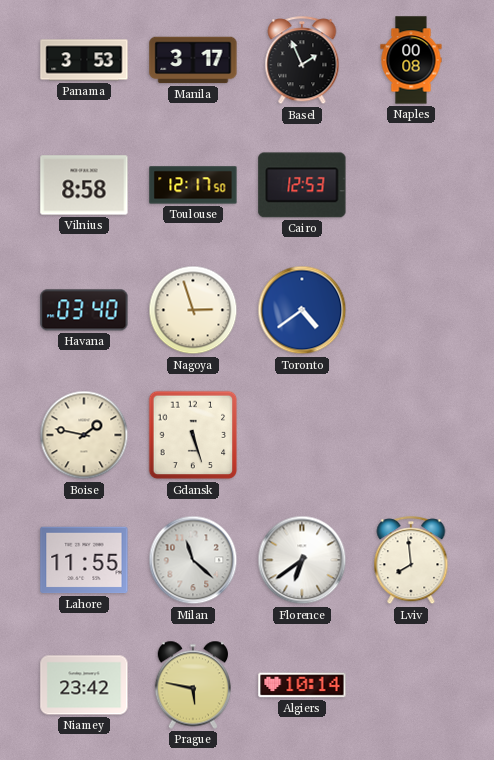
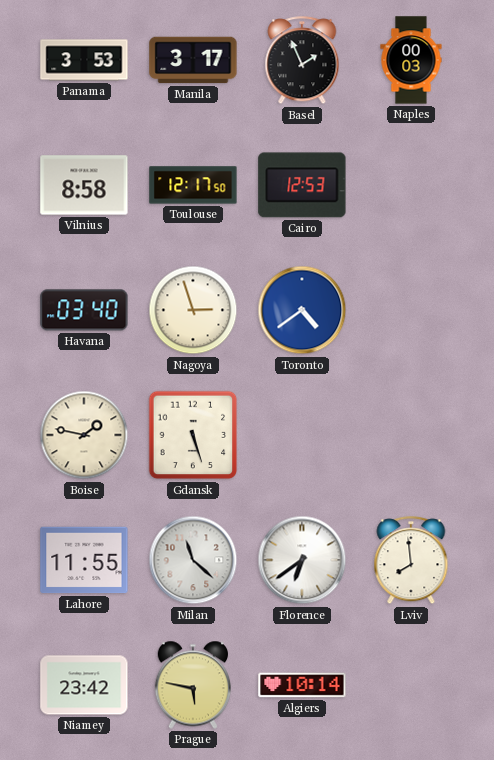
Naples: 00:08 -> 00:03 (411, 60)
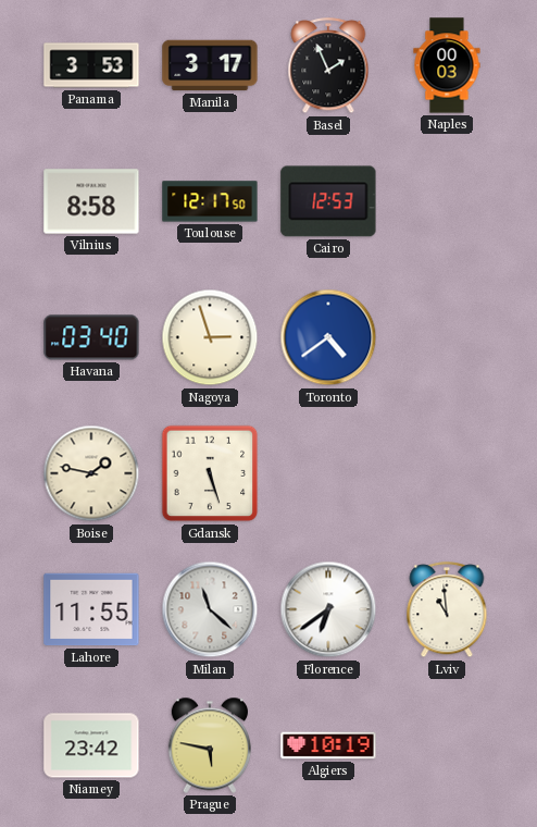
Lviv: 7:59 -> 10:59 (447, 610)
Algiers: 10:14 -> 10:19 (328, 745)
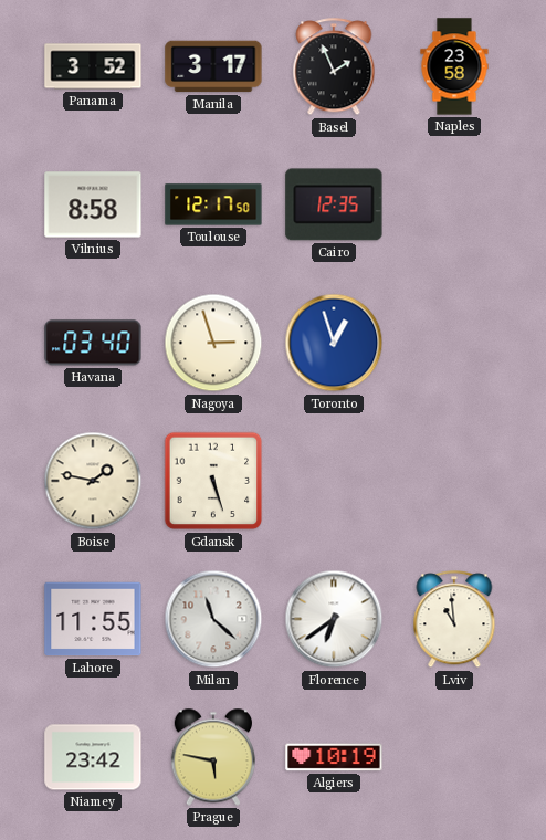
Panama: 3:53 -> 3:52 (93, 66)
Naples: 00:03 -> 23:58 (454, 66)
Cairo: 12:53 -> 12:35 (334, 204)
Toronto: 4:39 -> 12:57 (334, 343)
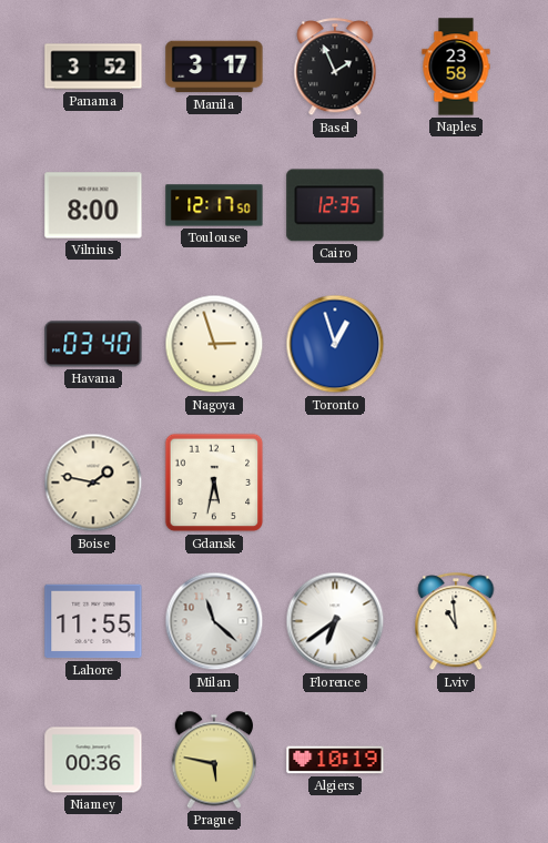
Vilnius: 8:58 -> 8:00 (93, 205)
Gdansk: 5:27 -> 5:32 (214, 483)
Niamey: 23:42 -> 00:36 (93, 760)
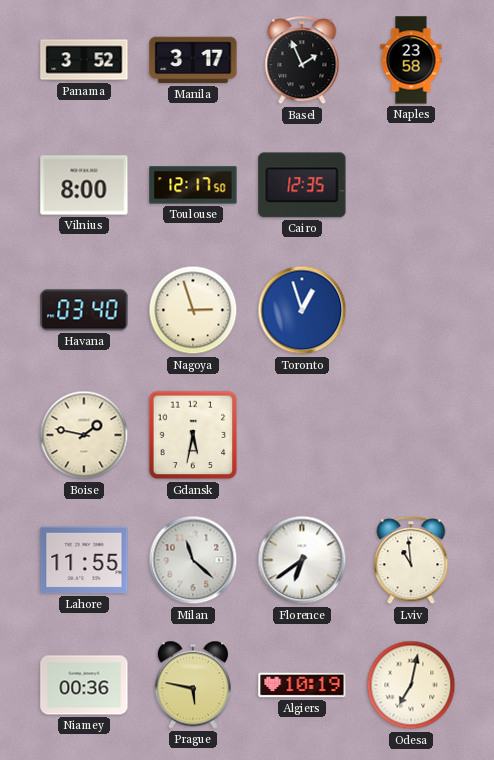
Odesa: none -> 7:02 (411, 685)
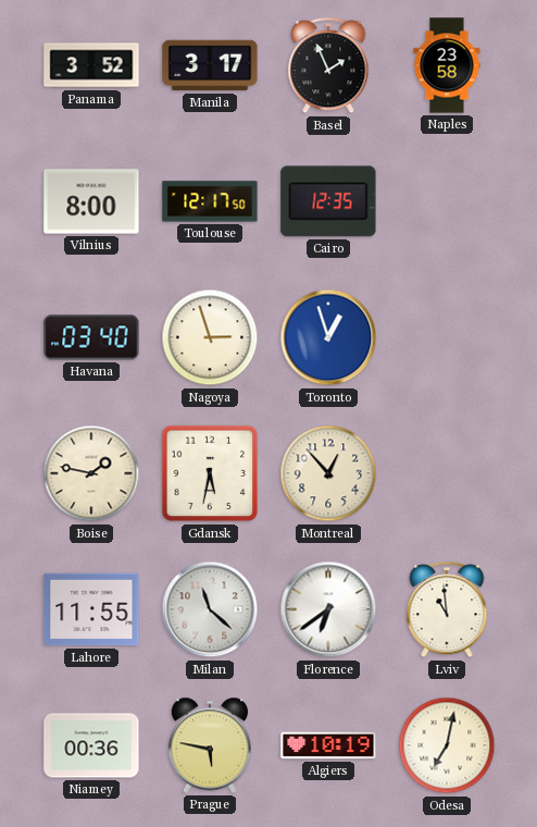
Montreal: none -> 12:53 (328, 473)
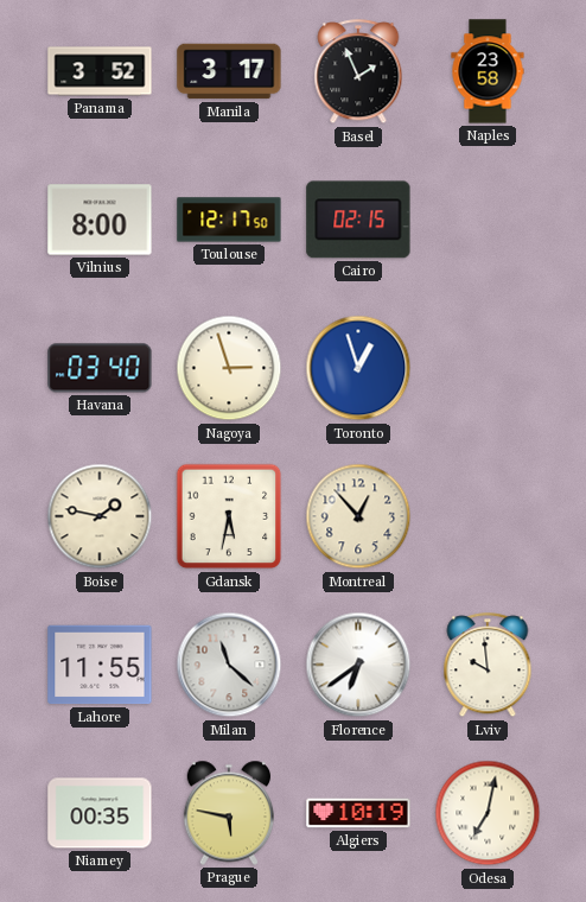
Cairo: 12:35 -> 02:15 (358, 220)
Lviv: 10:59 -> 9:59 (488, 666)
Niamey: 00:36 -> 00:35 (100, 813)
